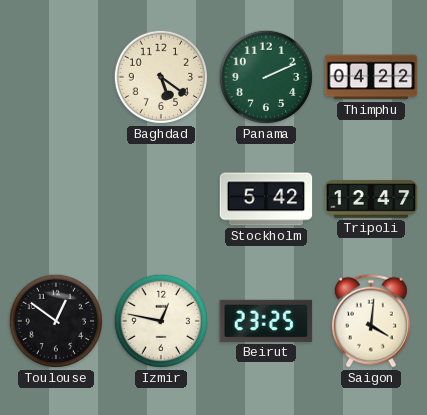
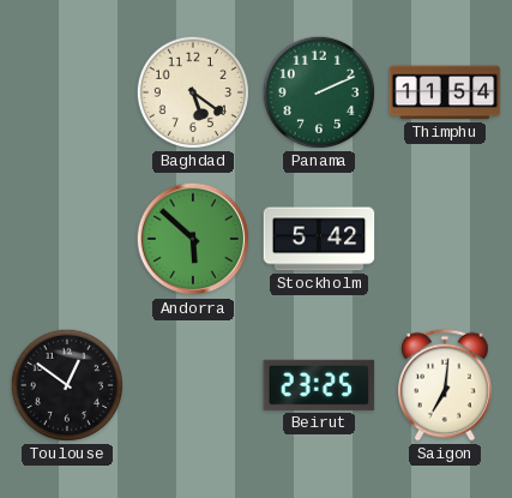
Thimphu: 04:22 -> 11:54 (445, 92)
Andorra: none -> 5:52 (193, 239)
Tripoli: 12:47 -> none (371, 199)
Izmir: 12:47 -> none (161, 321)
Saigon: 4:01 -> 7:01 (445, 385)
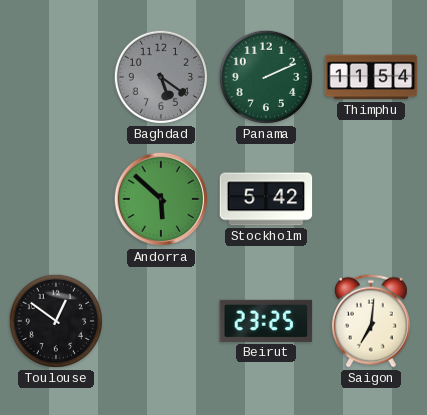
Baghdad dial: cream -> grey (161, 77)
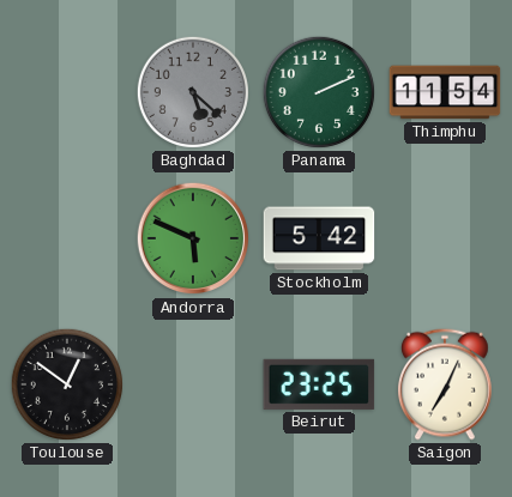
Baghdad: 5:21 -> 5:22 (193, 92)
Andorra: 5:52 -> 5:49 (193, 238)
Saigon: 7:01 -> 7:04 (445, 384)
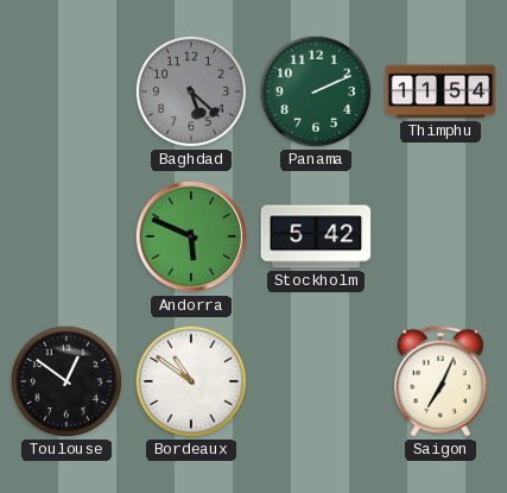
Bordeaux: none -> 10:51 (191, 381)
Beirut: 23:25 -> none (319, 384)
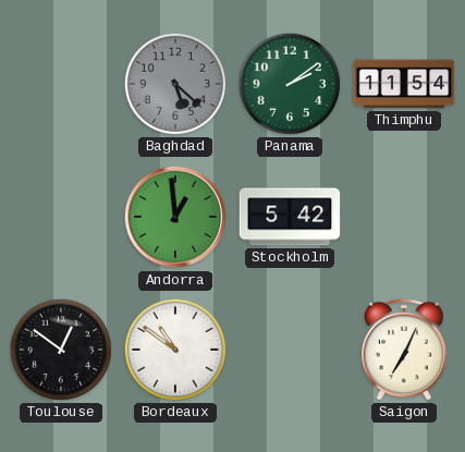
Panama: 2:11 -> 2:09 (290, 84)
Andorra: 5:49 -> 12:59 (175, 217)
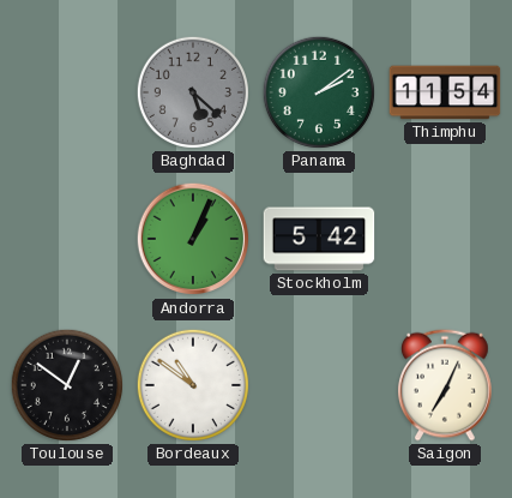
Andorra: 12:59 -> 1:04 (193, 239)
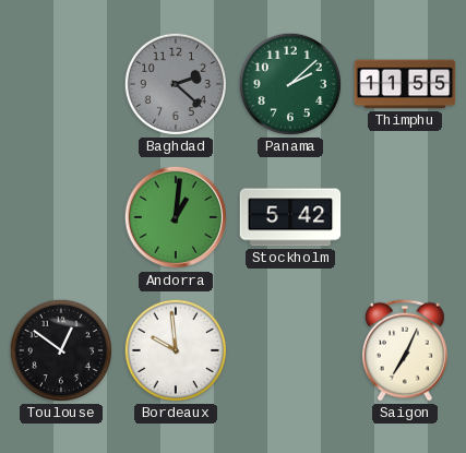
Baghdad: 5:22 -> 2:22 (176, 84)
Panama: 2:09 -> 2:08 (290, 84)
Thimphu: 11:54 -> 11:55 (405, 84)
Andorra: 1:04 -> 1:01 (176, 217)
Bordeaux: 10:51 -> 9:59 (176, 350)
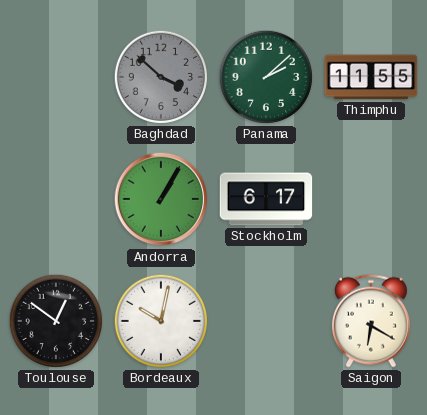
Baghdad: 2:22 -> 3:52 (161, 77)
Andorra: 1:01 -> 1:05 (161, 199)
Stockholm: 5:42 -> 6:17 (266, 199)
Bordeaux: 9:59 -> 10:02 (161, 321)
Saigon: 7:04 -> 6:20 (371, 321)
